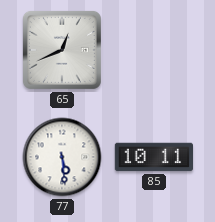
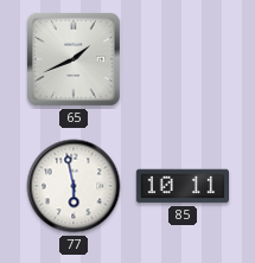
65: 12:41 -> 1:41 (74, 59)
77: 5:29 -> 5:58 (74, 186)
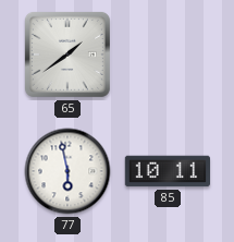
65: 1:41 -> 1:39 (67, 55)
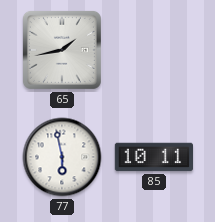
65: 1:39 -> 1:43 (62, 50)
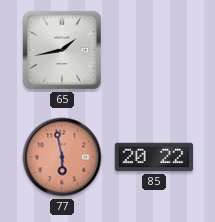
77 dial: white -> salmon (62, 157)
85: 10:11 -> 20:22 (153, 157)
